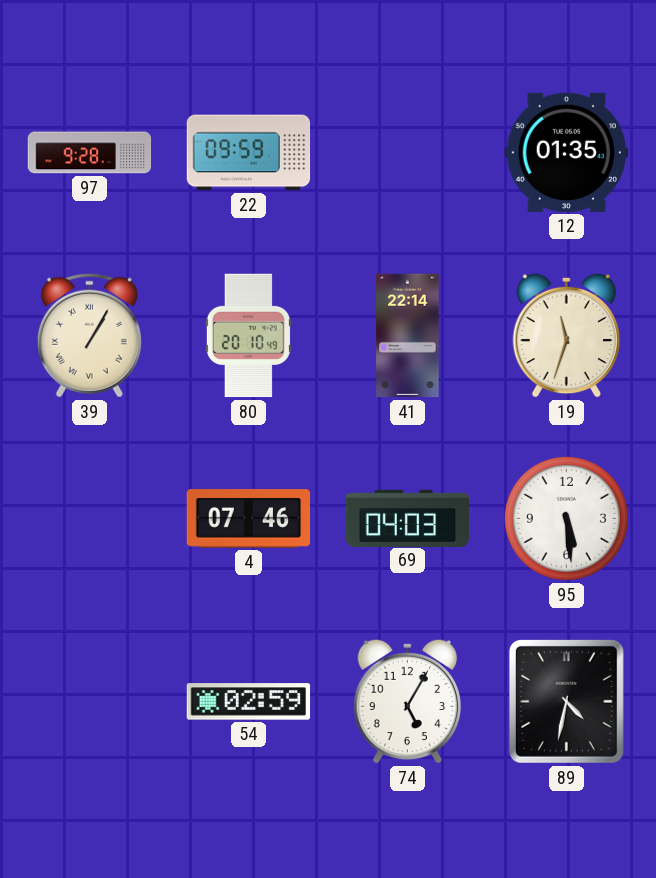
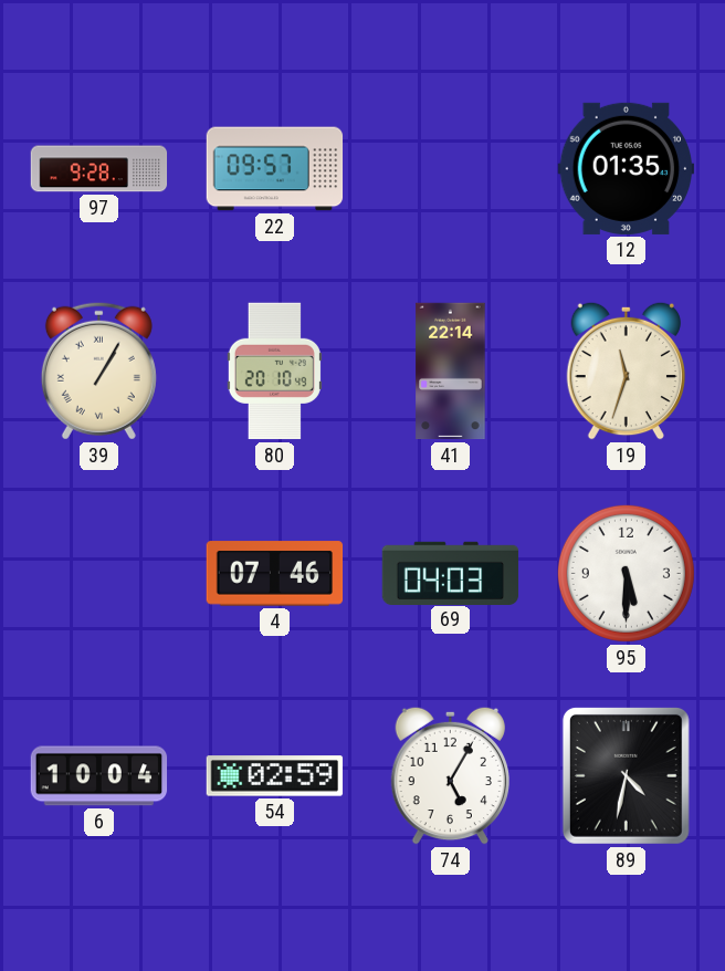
22: 09:59 -> 09:57 (275, 169)
95: 5:29 -> 5:30 (626, 573)
6: none -> 10:04 (99, 776)
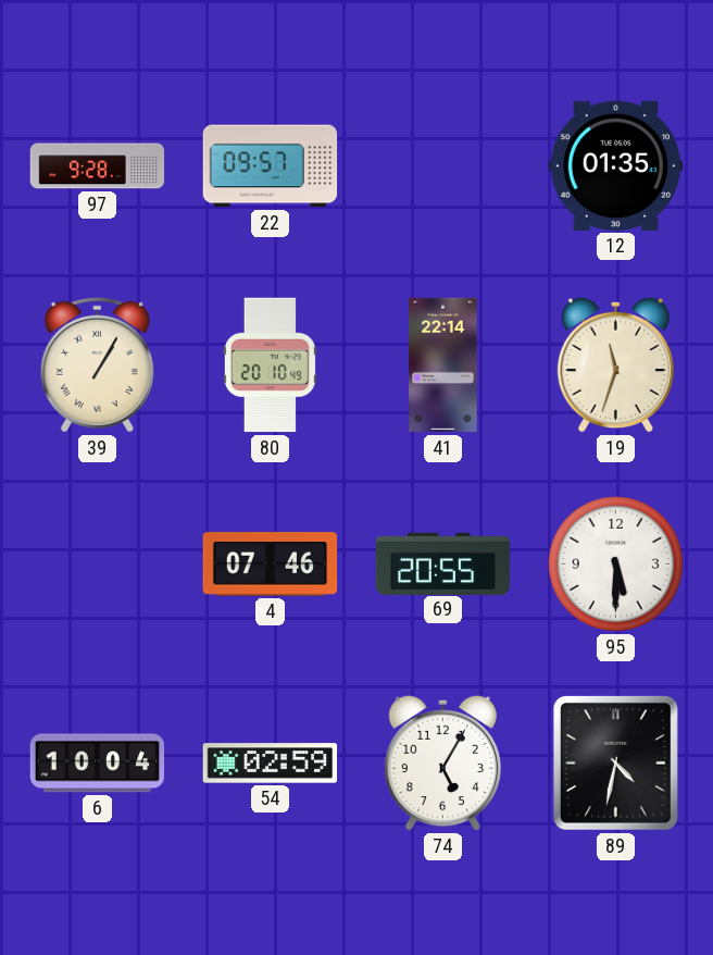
69: 04:03 -> 20:55 (443, 563)
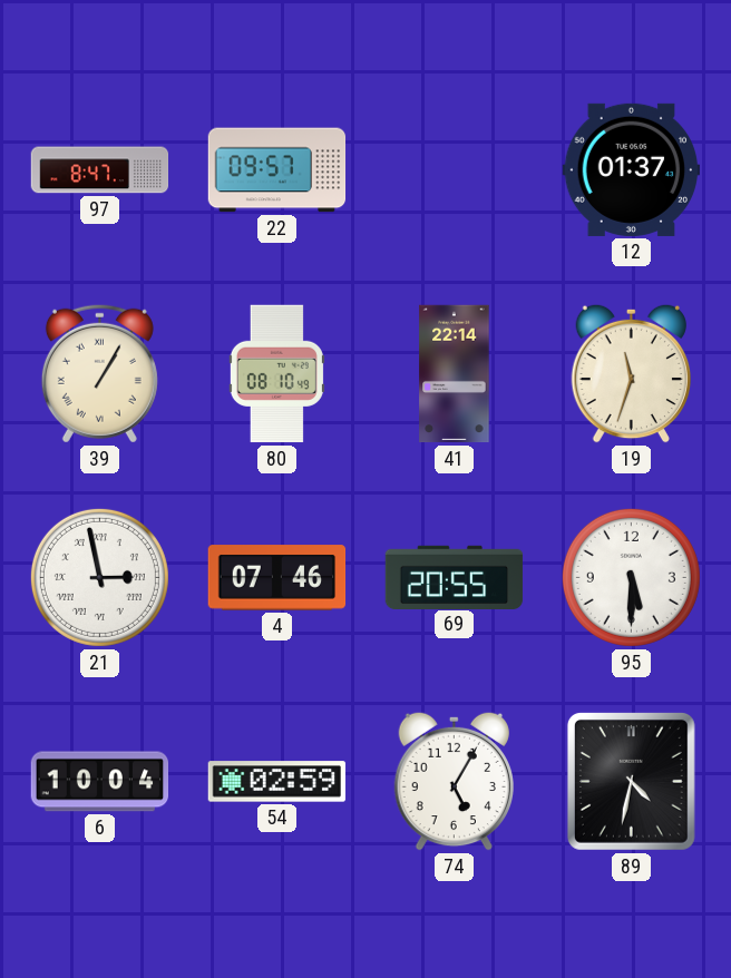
97: 9:28 -> 8:47 (100, 170)
12: 01:35 -> 01:37 (632, 169)
80: 20:10 -> 08:10 (276, 374)
21: none -> 2:58 (99, 577)
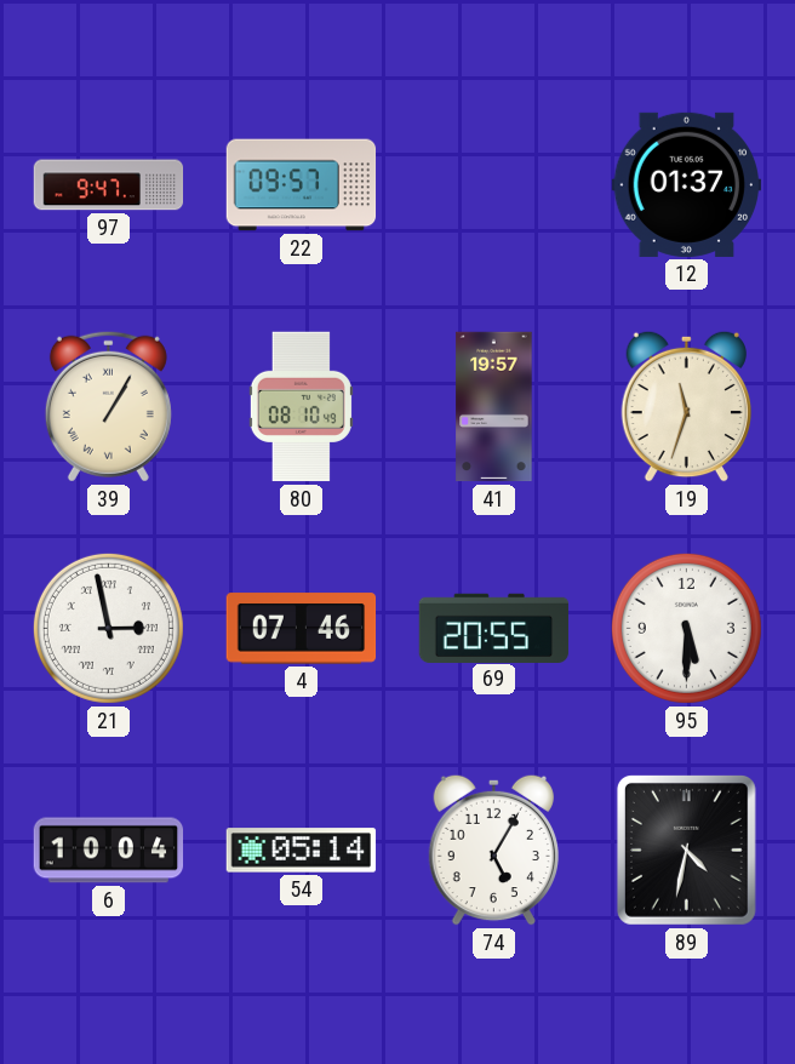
97: 8:47 -> 9:47 (109, 185)
41: 22:14 -> 19:57 (494, 407)
54: 02:59 -> 05:14 (302, 851)
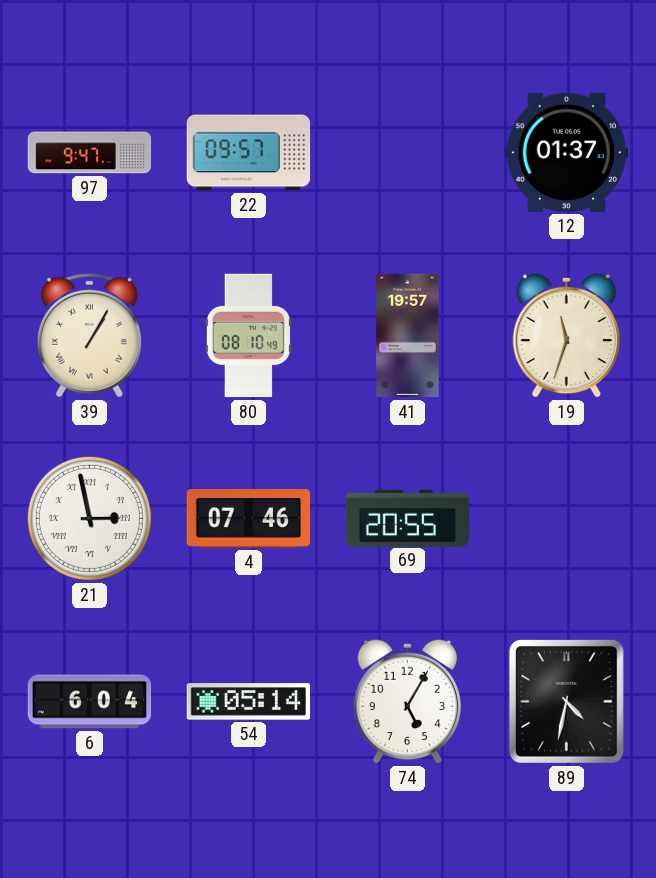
95: 5:30 -> none (686, 628)
6: 10:04 -> 6:04 (90, 702)
